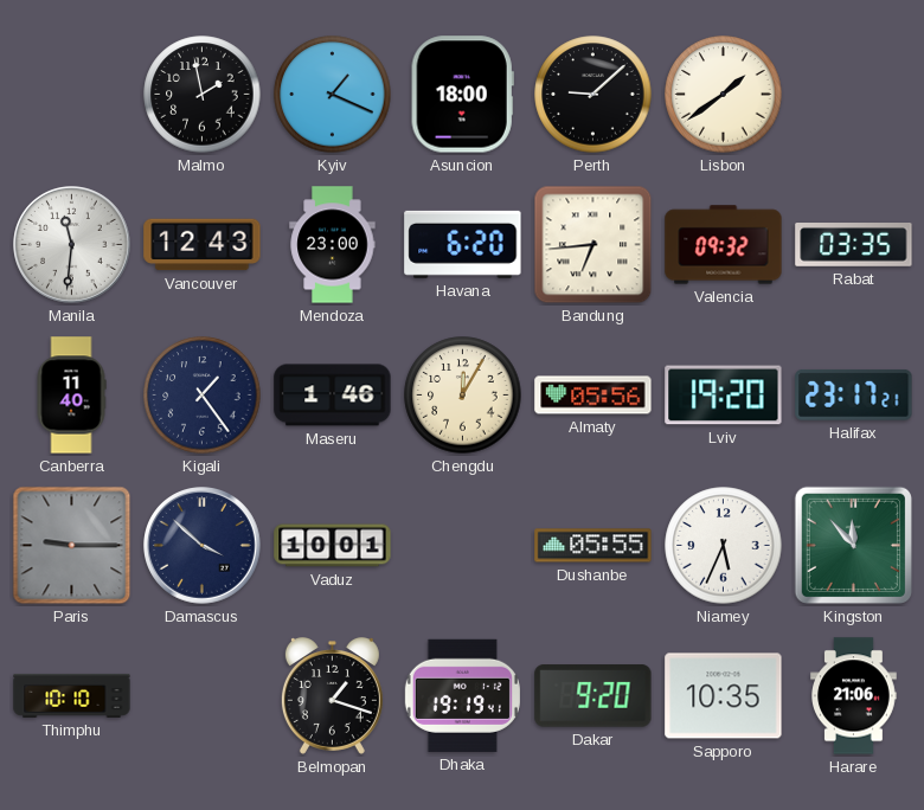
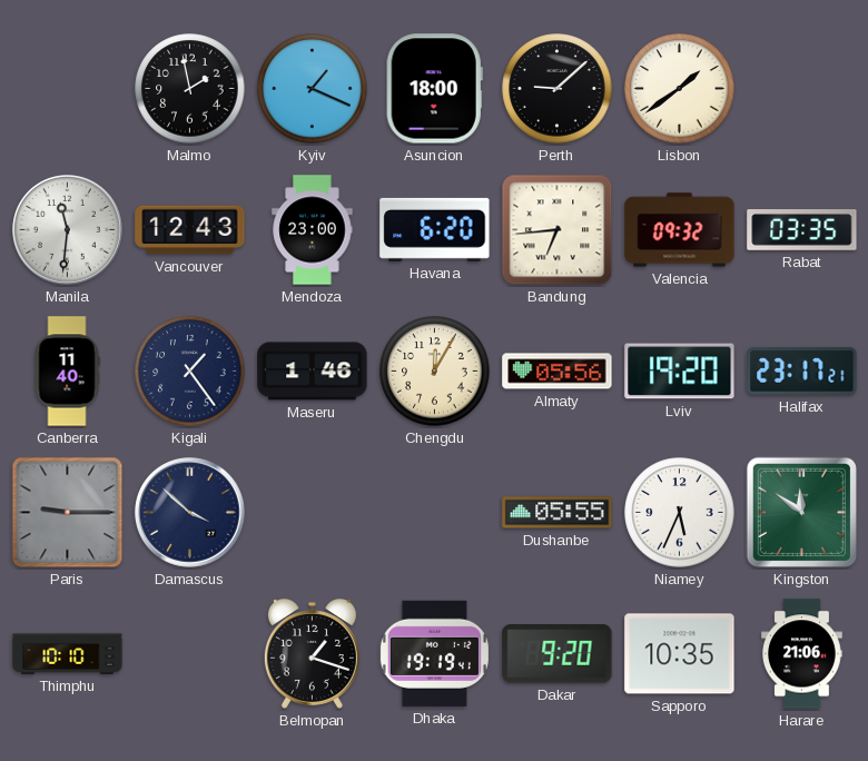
Vaduz: 10:01 -> none (333, 546)
Kingston: 11:53 -> 11:51 (801, 512)
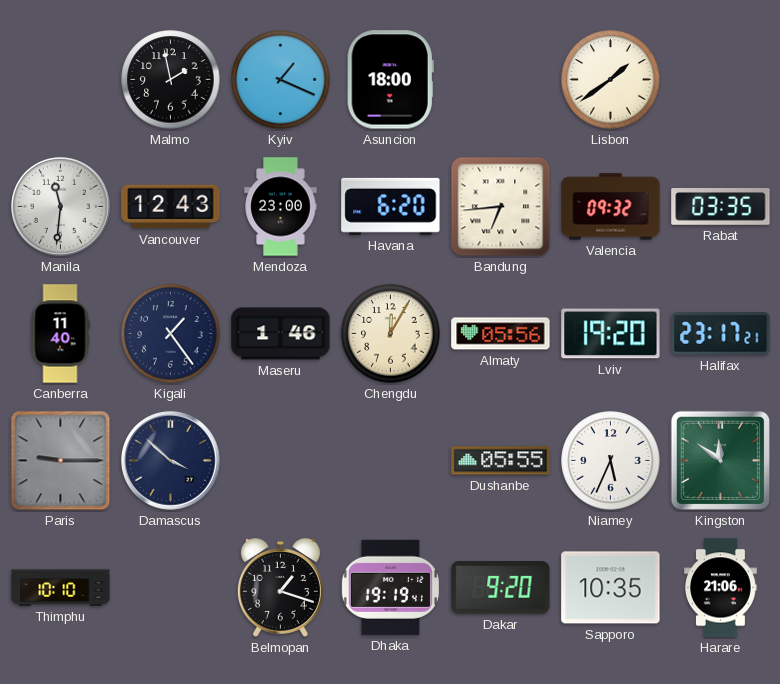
Perth: 9:08 -> none (558, 89)
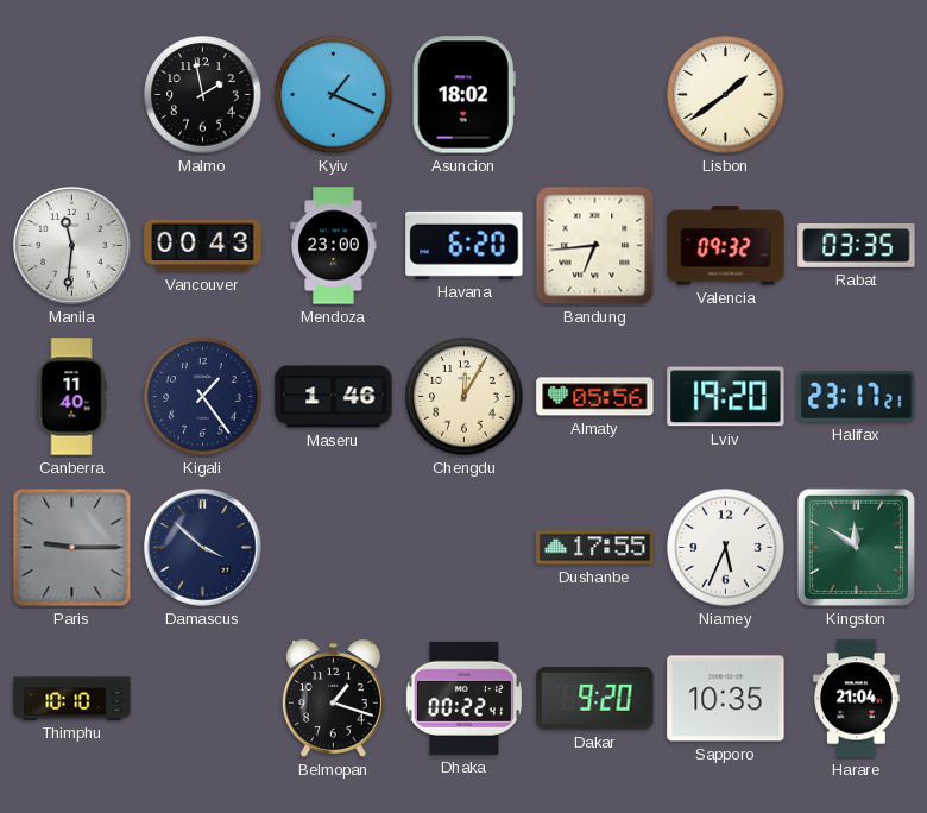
Asuncion: 18:00 -> 18:02 (463, 95)
Vancouver: 12:43 -> 00:43 (203, 246)
Dushanbe: 05:55 -> 17:55 (595, 548)
Dhaka: 19:19 -> 00:22 (463, 698)
Harare: 21:06 -> 21:04 (857, 699)
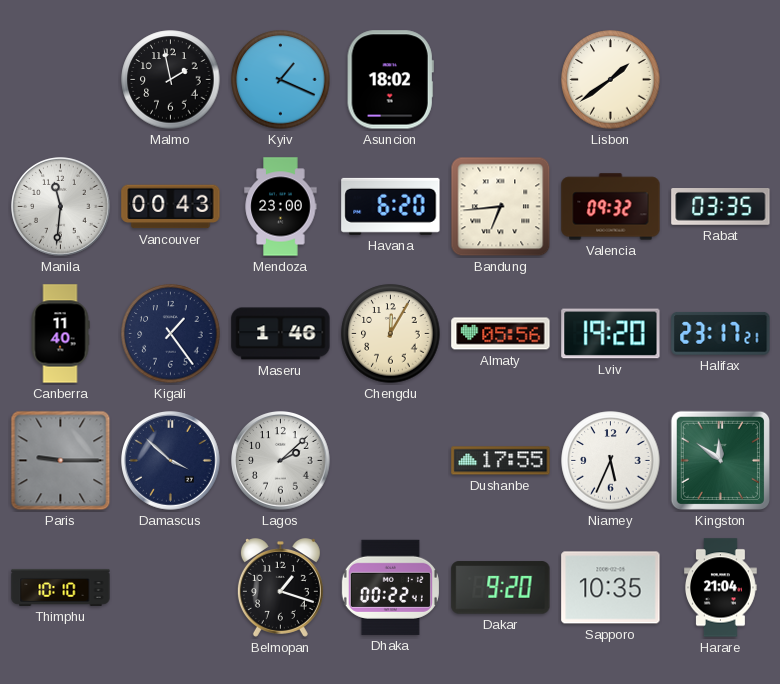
Lagos: none -> 2:08 (281, 461)
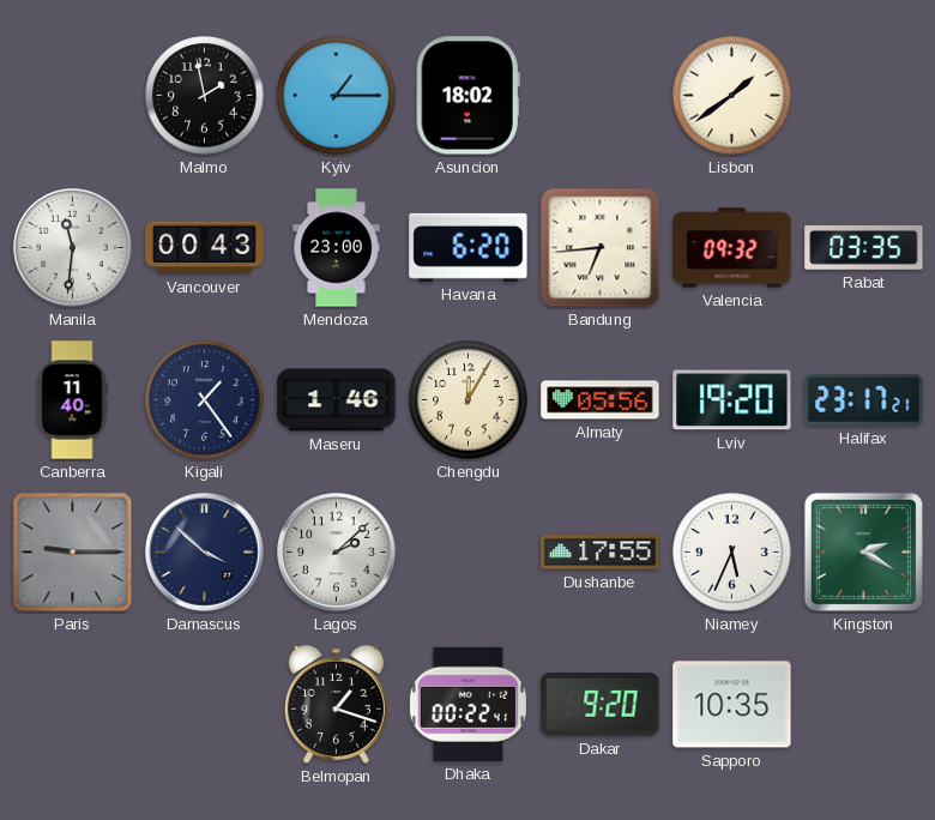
Kyiv: 1:19 -> 1:15 (337, 96)
Kingston: 11:51 -> 2:20 (863, 551)
Thimphu: 10:10 -> none (61, 587)
Harare: 21:04 -> none (721, 588)
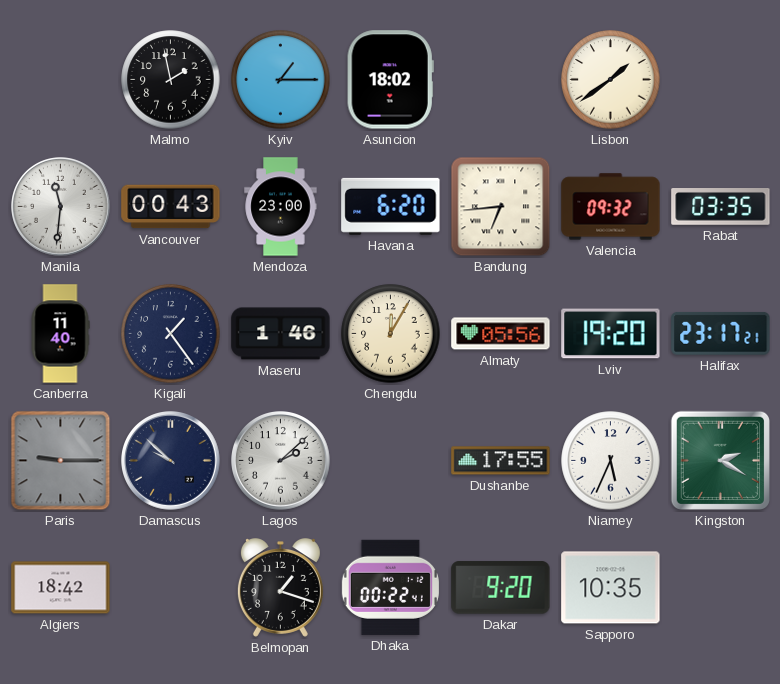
Damascus: 3:52 -> 9:52 (171, 461)
Algiers: none -> 18:42 (61, 588)
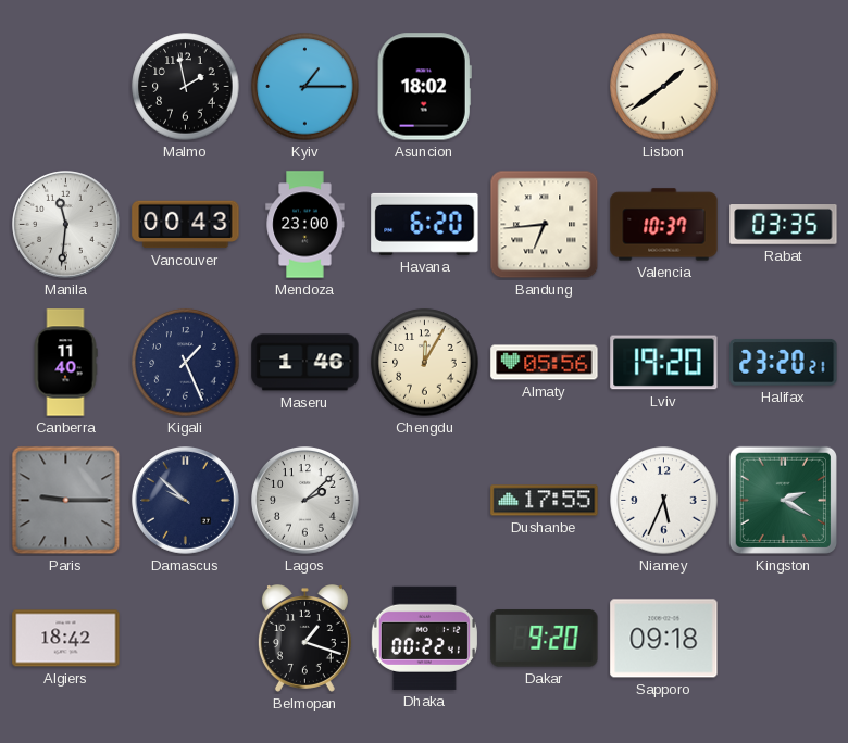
Valencia: 09:32 -> 10:37 (664, 225)
Kigali: 1:24 -> 1:26 (186, 363)
Halifax: 23:17 -> 23:20 (784, 363)
Sapporo: 10:35 -> 09:18 (664, 639)
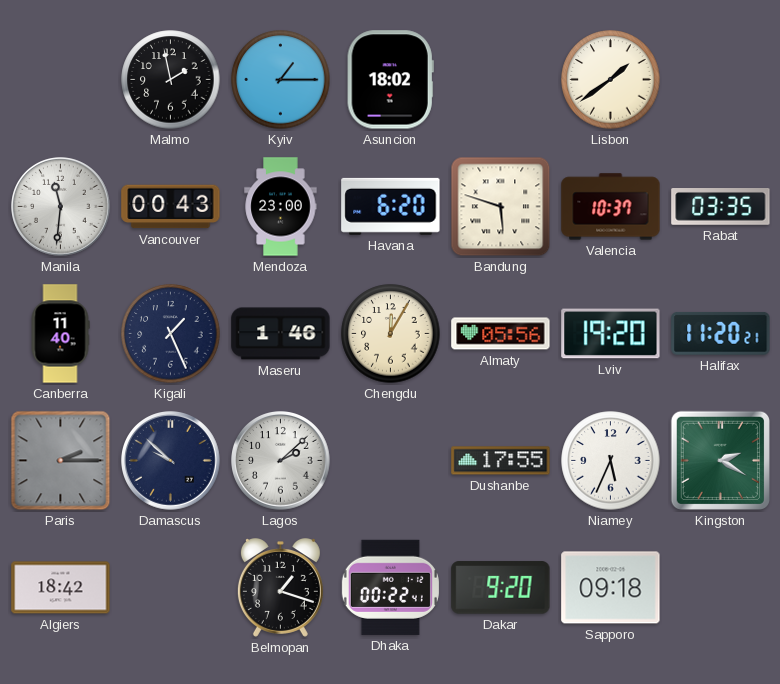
Bandung: 6:44 -> 5:48 (501, 207)
Halifax: 23:20 -> 11:20 (721, 334)
Paris: 9:15 -> 2:15 (61, 461)
